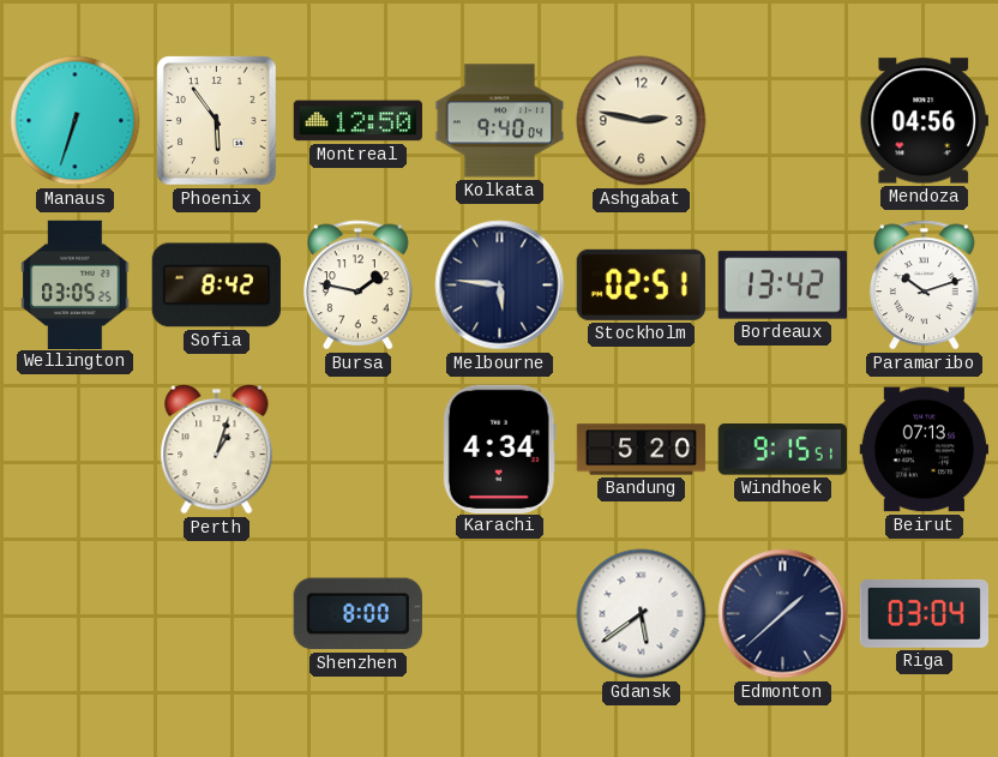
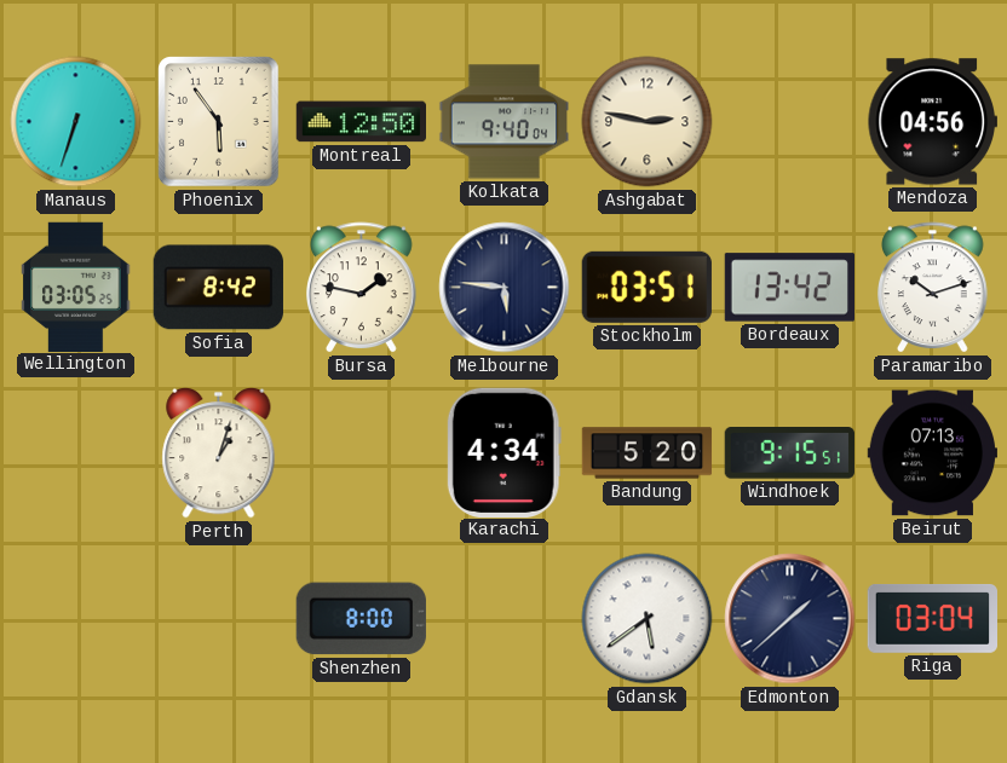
Stockholm: 02:51 -> 03:51 (646, 287)
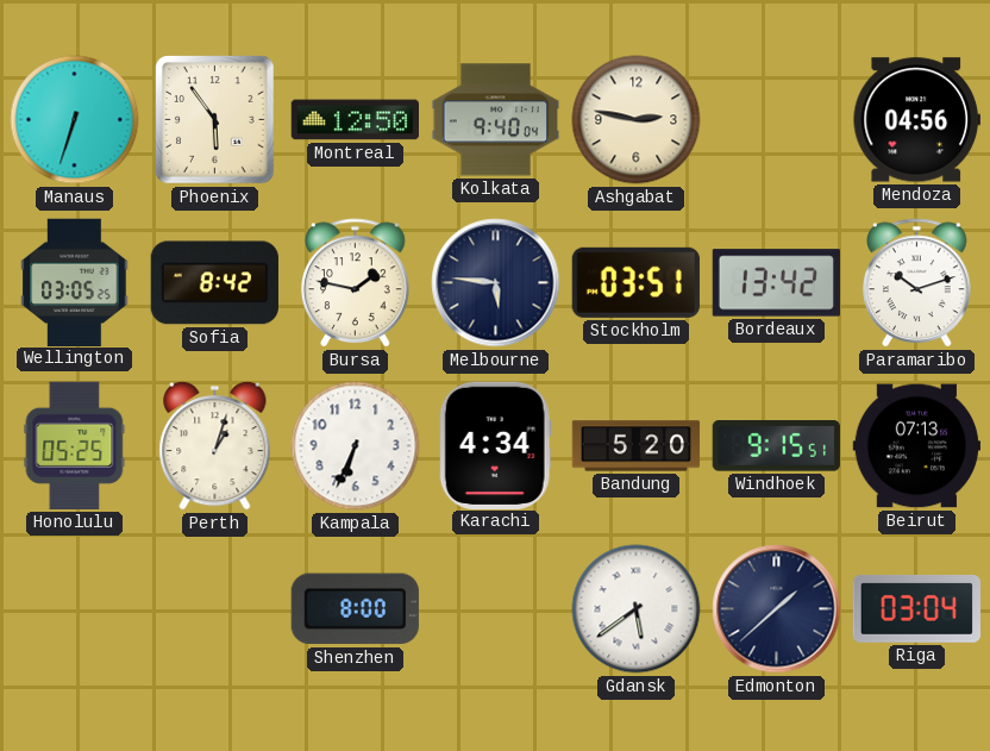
Honolulu: none -> 05:25 (75, 445)
Kampala: none -> 6:34 (356, 446)
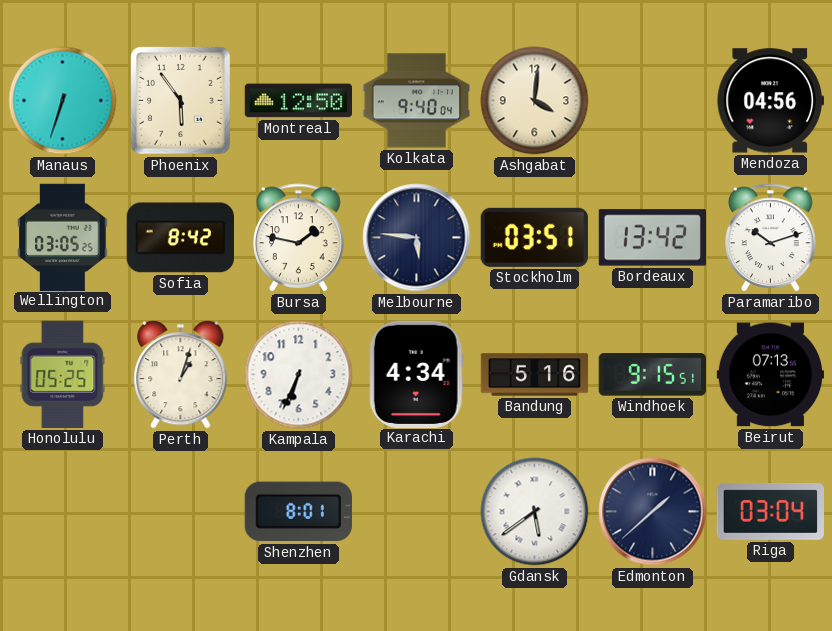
Ashgabat: 2:47 -> 4:01 (535, 101)
Bandung: 5:20 -> 5:16 (535, 375)
Shenzhen: 8:00 -> 8:01 (298, 512)
